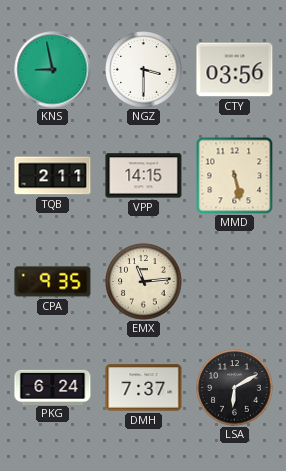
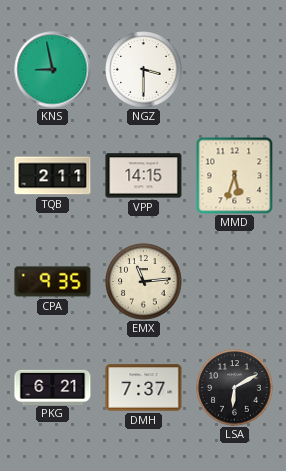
CTY: 03:56 -> none (235, 70)
MMD: 5:28 -> 5:33 (234, 175)
PKG: 6:24 -> 6:21 (53, 387)
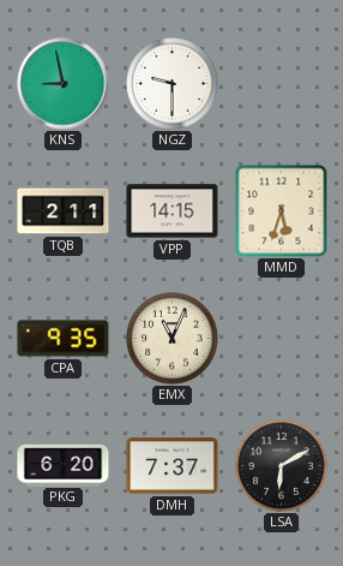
NGZ: 3:30 -> 9:30 (173, 84)
EMX: 11:14 -> 11:04 (173, 339)
PKG: 6:21 -> 6:20 (64, 465)
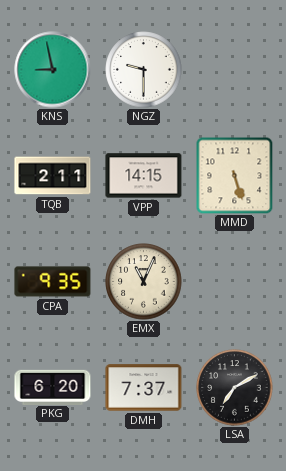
MMD: 5:33 -> 5:27 (234, 175)
LSA: 6:10 -> 7:10 (235, 388)
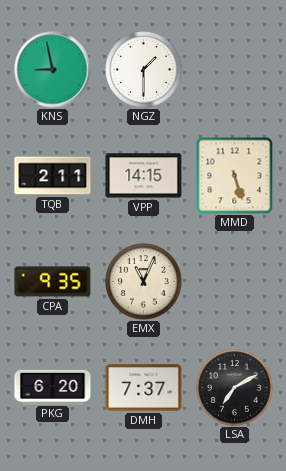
NGZ: 9:30 -> 1:30 (144, 70)
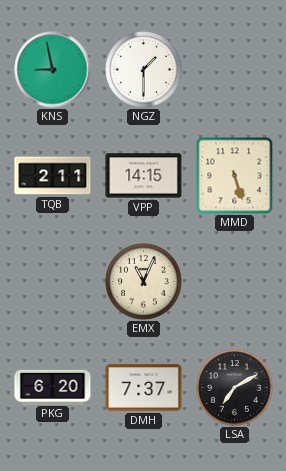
CPA: 9:35 -> none (53, 282)
